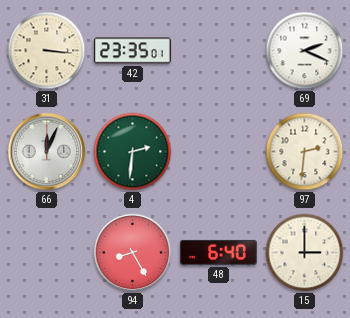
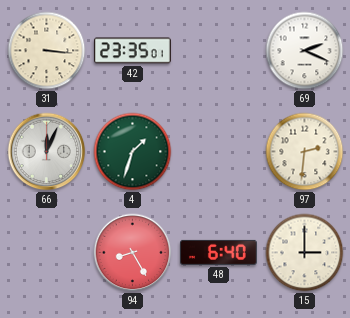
4: 2:31 -> 1:33 (133, 152)
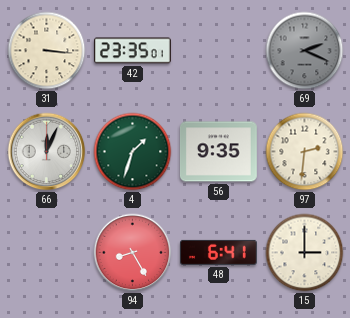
69 dial: white -> grey (305, 51)
56: none -> 9:35 (219, 152)
48: 6:40 -> 6:41 (219, 252)
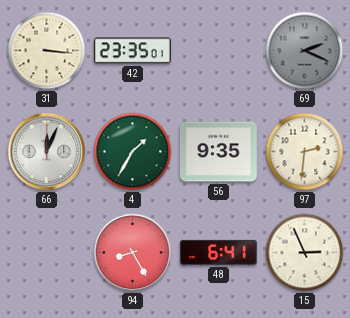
4: 1:33 -> 1:35 (133, 152)
15: 3:00 -> 2:56 (305, 253)
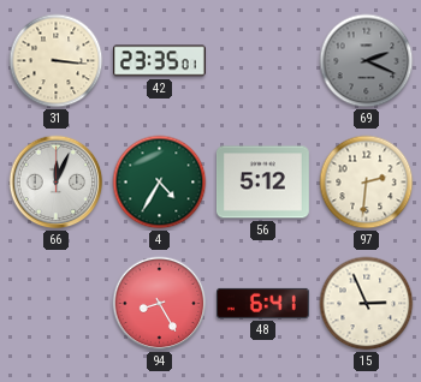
4: 1:35 -> 4:35 (160, 183)
56: 9:35 -> 5:12 (263, 183)
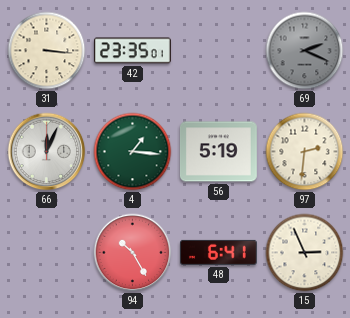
4: 4:35 -> 1:16 (133, 152)
56: 5:12 -> 5:19 (219, 152)
94: 8:25 -> 10:25 (133, 253)
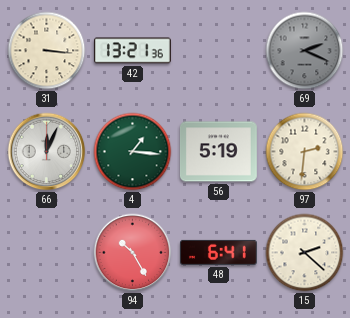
42: 23:35 -> 13:21 (132, 51)
15: 2:56 -> 2:22 (305, 253)
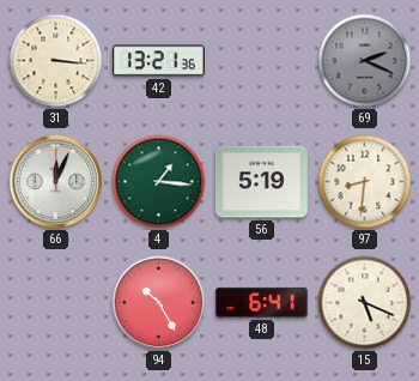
97: 2:31 -> 8:31 (365, 182)
15: 2:22 -> 5:19 (365, 303)
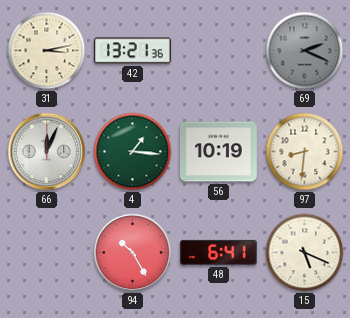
31: 3:16 -> 3:13 (47, 51)
56: 5:19 -> 10:19 (219, 152)
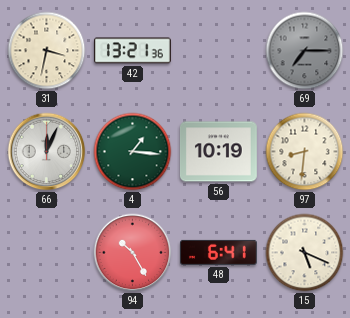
31: 3:13 -> 3:32 (47, 51)
69: 2:19 -> 7:15 (305, 51)
